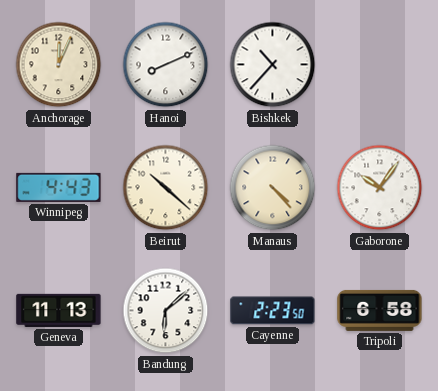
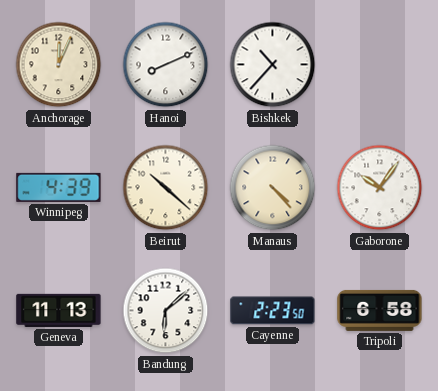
Winnipeg: 4:43 -> 4:39 (59, 187)
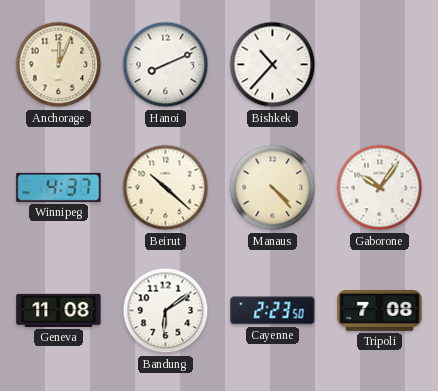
Winnipeg: 4:39 -> 4:37 (59, 187)
Geneva: 11:13 -> 11:08 (59, 310)
Bandung: 6:08 -> 6:09 (166, 311)
Tripoli: 6:58 -> 7:08 (380, 310)
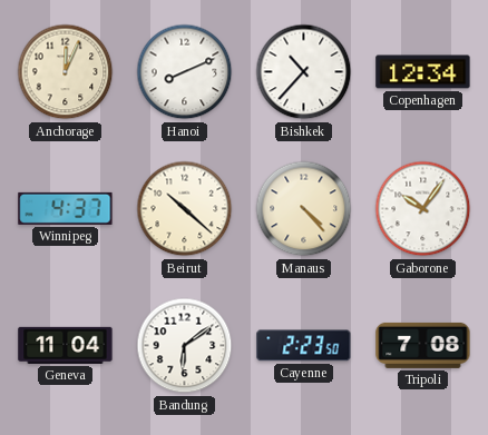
Copenhagen: none -> 12:34 (423, 72)
Geneva: 11:08 -> 11:04 (66, 345)
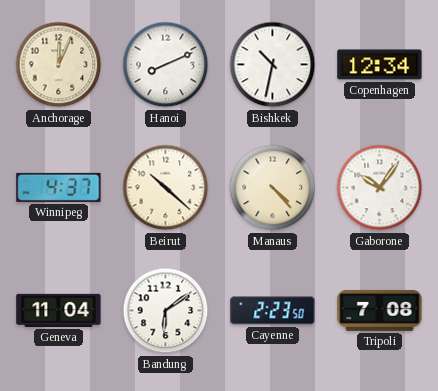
Bishkek: 10:37 -> 10:32 (273, 65)
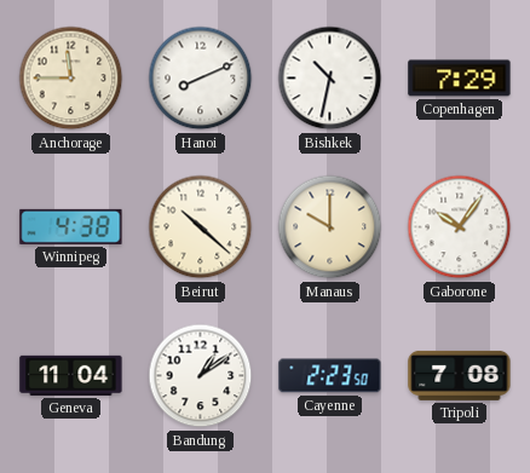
Anchorage: 12:04 -> 11:45 (71, 79)
Copenhagen: 12:34 -> 7:29 (460, 79)
Winnipeg: 4:37 -> 4:38 (71, 226)
Manaus: 4:23 -> 10:00 (330, 227)
Bandung: 6:09 -> 1:09 (201, 376)
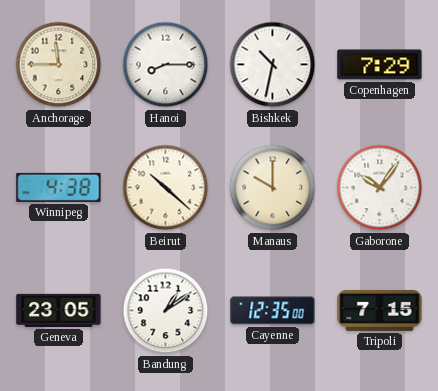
Hanoi: 8:11 -> 8:15 (166, 65)
Geneva: 11:04 -> 23:05 (59, 310)
Cayenne: 2:23 -> 12:35 (273, 311)
Tripoli: 7:08 -> 7:15 (380, 310)
